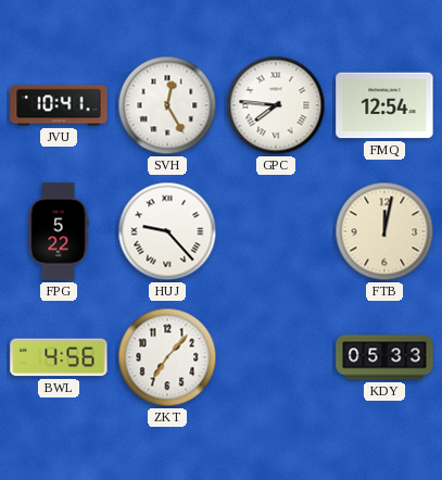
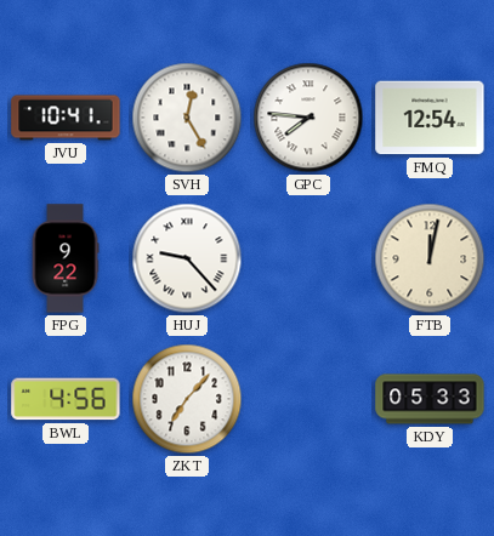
FPG: 5:22 -> 9:22 (66, 258)
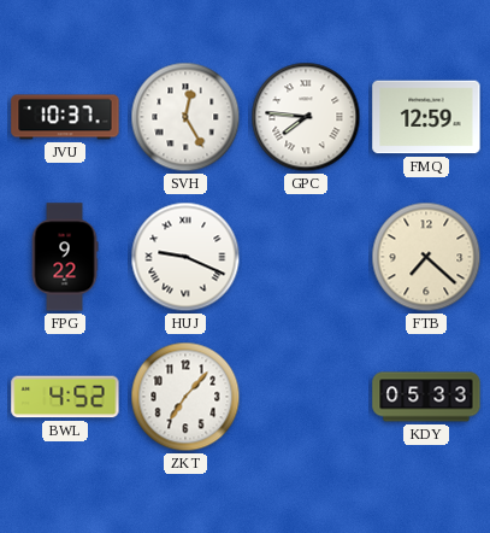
JVU: 10:41 -> 10:37 (65, 117)
FMQ: 12:54 -> 12:59 (426, 117)
HUJ: 9:23 -> 9:19 (185, 257)
FTB: 12:02 -> 7:22 (426, 257)
BWL: 4:56 -> 4:52 (65, 397)
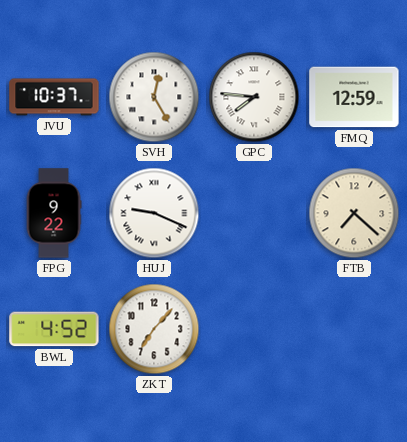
KDY: 05:33 -> none (426, 397)
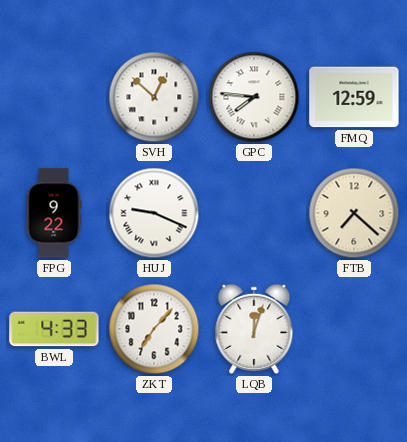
JVU: 10:37 -> none (54, 97)
SVH: 12:25 -> 12:52 (154, 97)
BWL: 4:52 -> 4:33 (54, 329)
LQB: none -> 12:03 (254, 329)
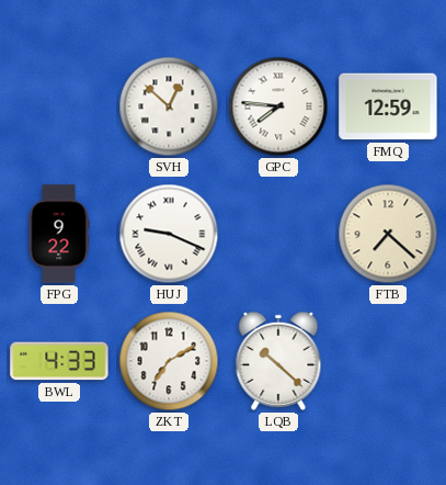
ZKT: 7:07 -> 7:10 (169, 361)
LQB: 12:03 -> 10:22 (278, 361)
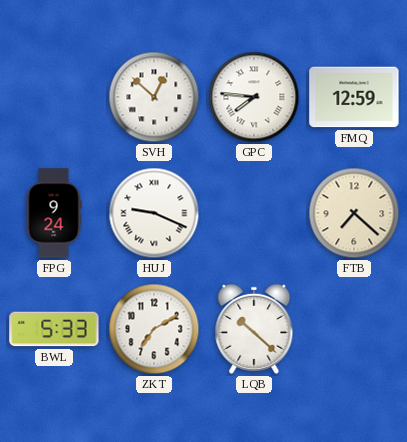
FPG: 9:22 -> 9:24 (54, 213)
BWL: 4:33 -> 5:33 (54, 329)
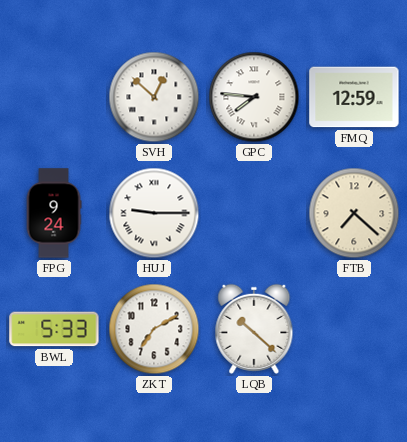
HUJ: 9:19 -> 9:15 (154, 213)
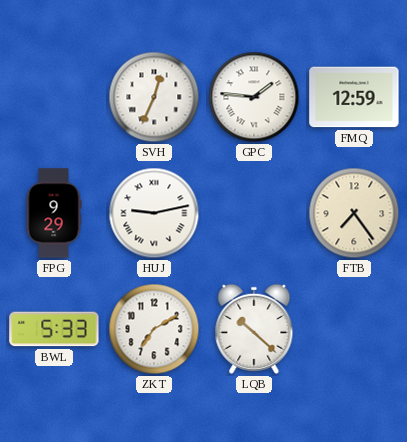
SVH: 12:52 -> 12:34 (154, 97)
GPC: 7:46 -> 1:46 (254, 97)
FPG: 9:24 -> 9:29 (54, 213)
HUJ: 9:15 -> 9:13 (154, 213)
FTB: 7:22 -> 7:24 (354, 213)
